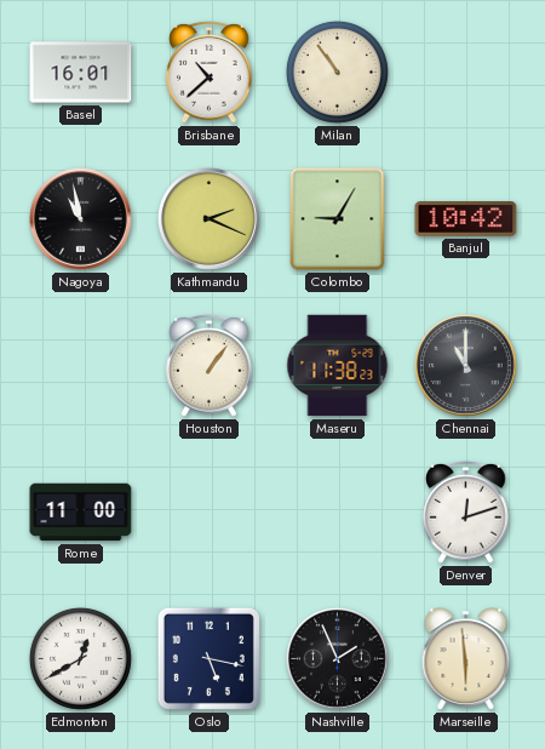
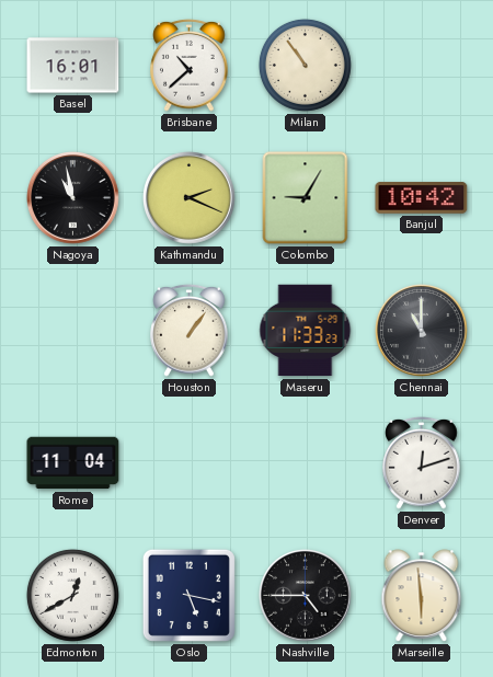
Maseru: 11:38 -> 11:33 (306, 331)
Rome: 11:00 -> 11:04 (73, 463)
Nashville: 1:56 -> 4:45 (306, 596)
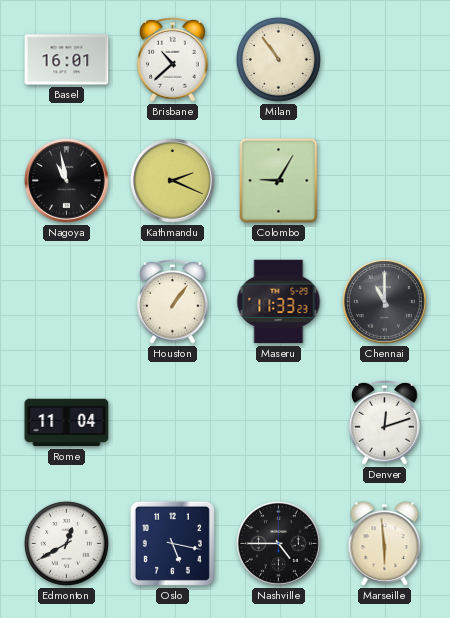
Banjul: 10:42 -> none (422, 198)
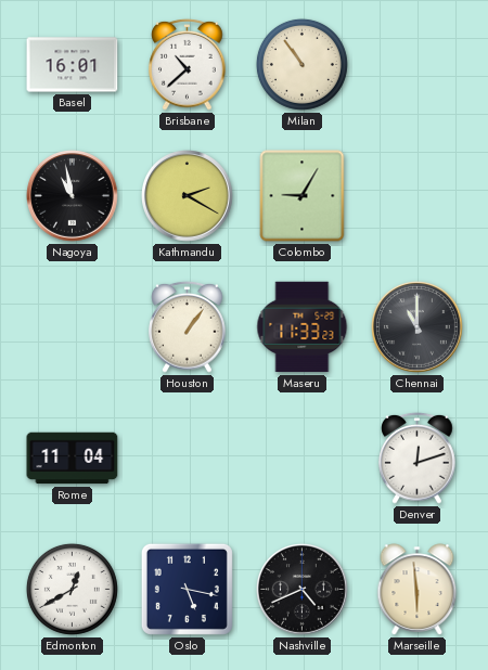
Kathmandu: 2:19 -> 2:20 (188, 196)
Nashville: 4:45 -> 4:41 (303, 590)
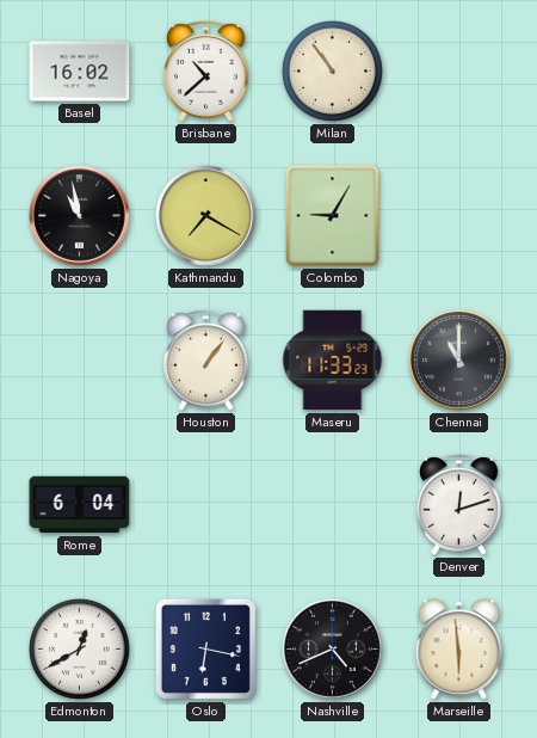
Basel: 16:01 -> 16:02 (80, 72)
Kathmandu: 2:20 -> 7:20 (206, 216)
Rome: 11:04 -> 6:04 (80, 505)
Oslo: 5:17 -> 6:17 (205, 648)
